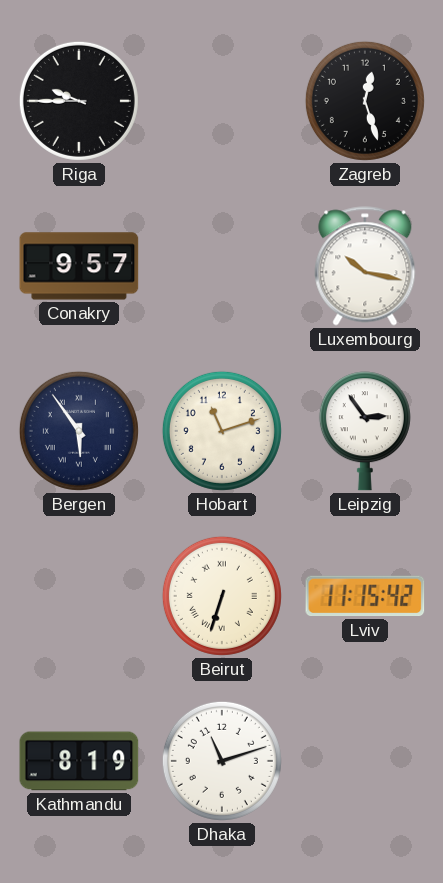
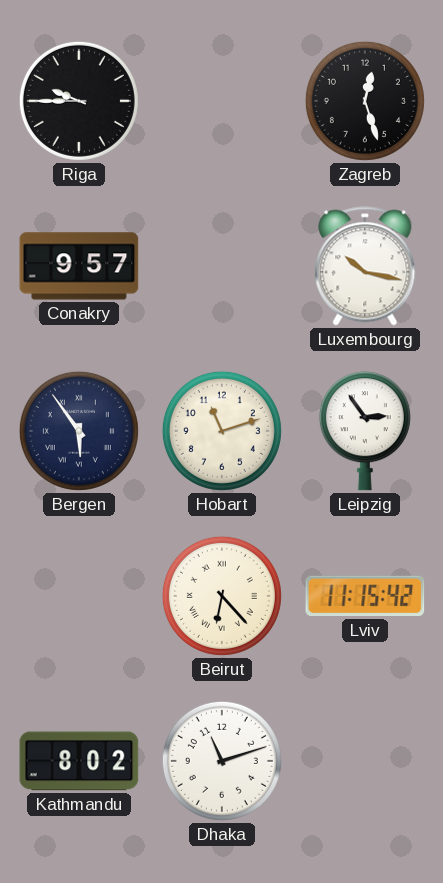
Beirut: 6:33 -> 6:23 (222, 596)
Kathmandu: 8:19 -> 8:02 (79, 761)
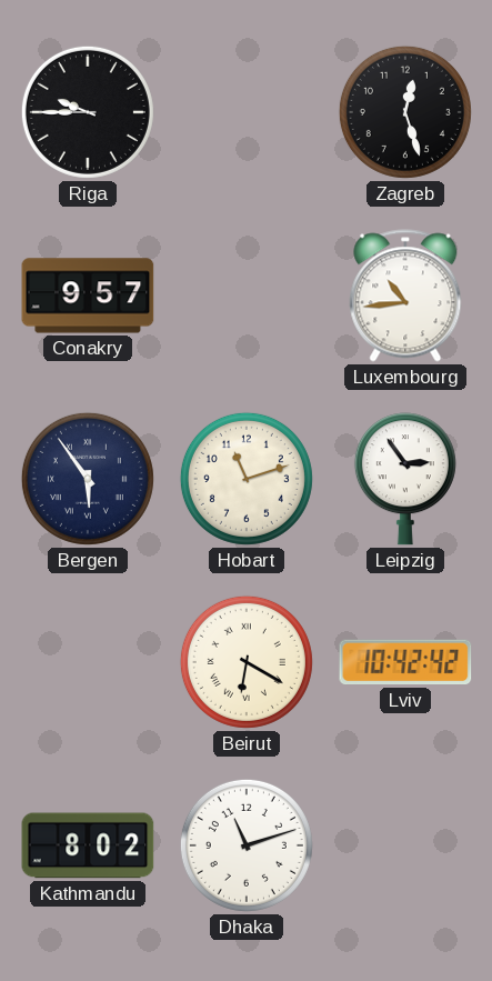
Luxembourg: 10:17 -> 10:44 (405, 296)
Beirut: 6:23 -> 6:20 (247, 662)
Lviv: 11:15 -> 10:42 (405, 662)
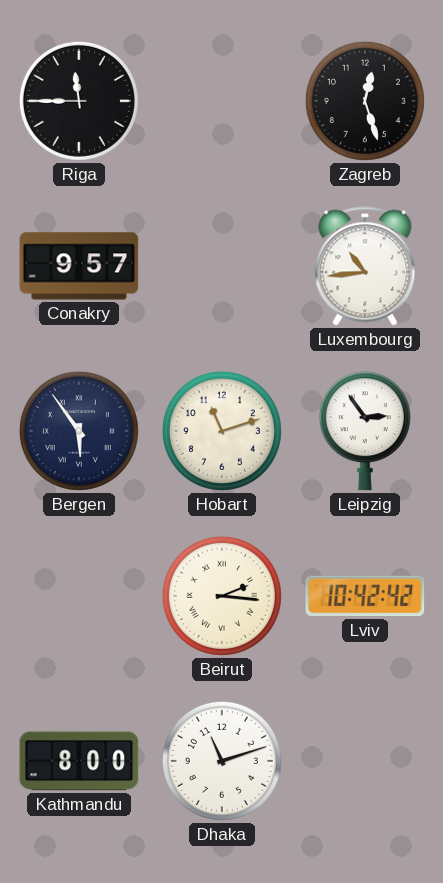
Riga: 9:45 -> 11:45 (79, 101)
Beirut: 6:20 -> 2:16 (222, 596)
Kathmandu: 8:02 -> 8:00 (79, 761)
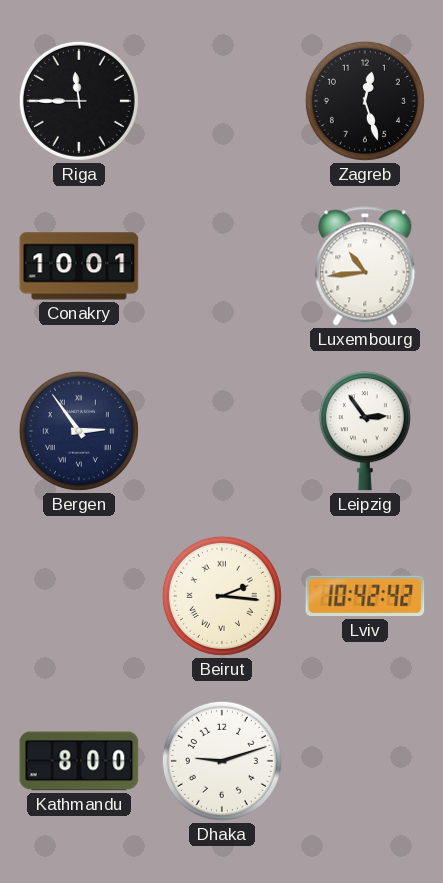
Conakry: 9:57 -> 10:01 (79, 266)
Bergen: 5:54 -> 2:54 (79, 431)
Hobart: 11:12 -> none (222, 431)
Dhaka: 11:12 -> 9:12 (222, 761)
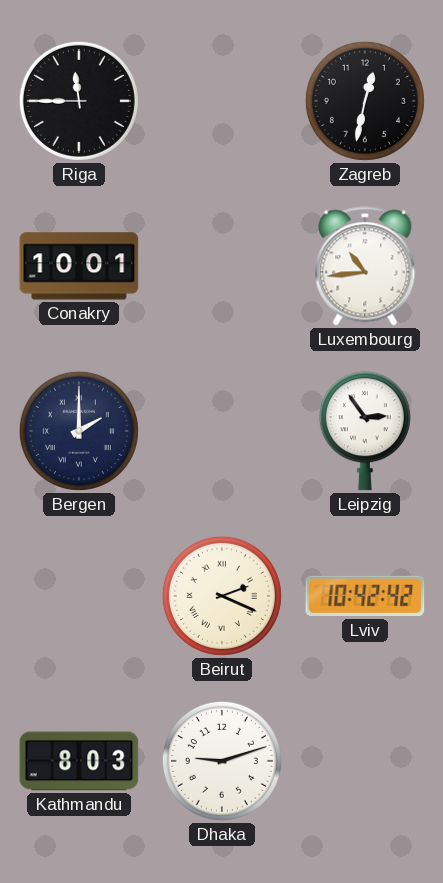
Zagreb: 12:27 -> 12:32 (365, 101)
Bergen: 2:54 -> 2:00 (79, 431)
Beirut: 2:16 -> 2:19 (222, 596)
Kathmandu: 8:00 -> 8:03 (79, 761)
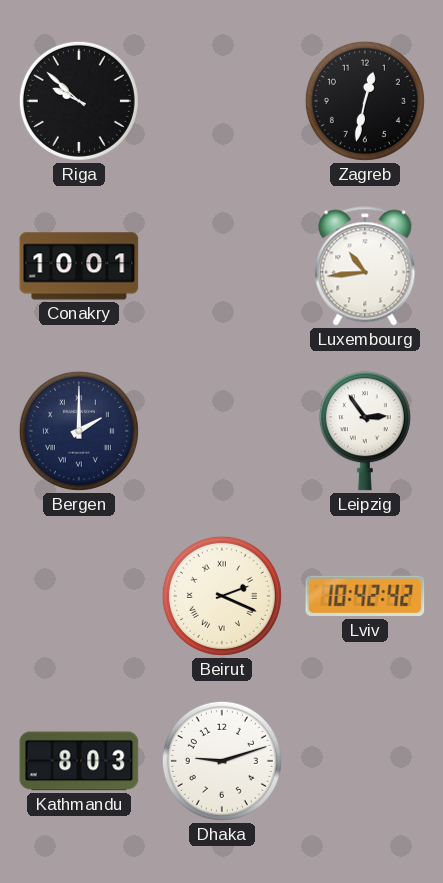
Riga: 11:45 -> 9:52 (79, 101)
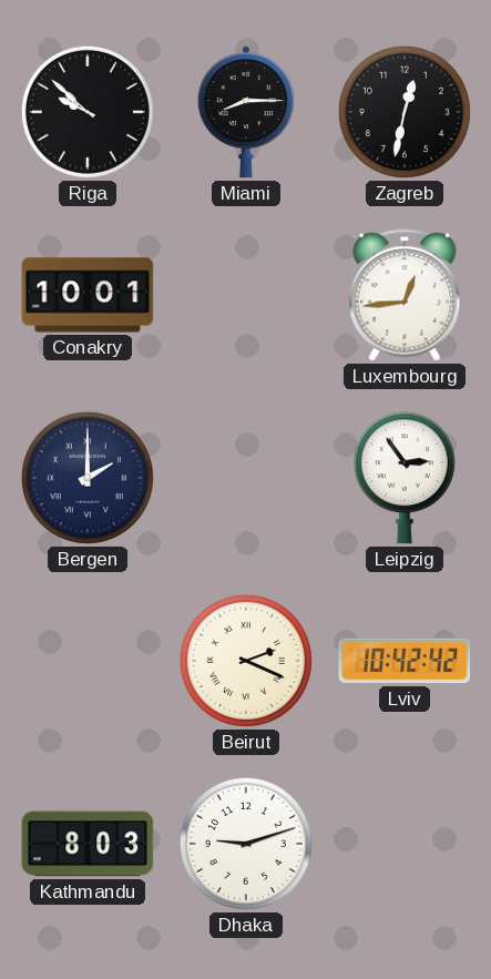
Miami: none -> 8:15 (246, 112)
Luxembourg: 10:44 -> 12:44 (405, 295)
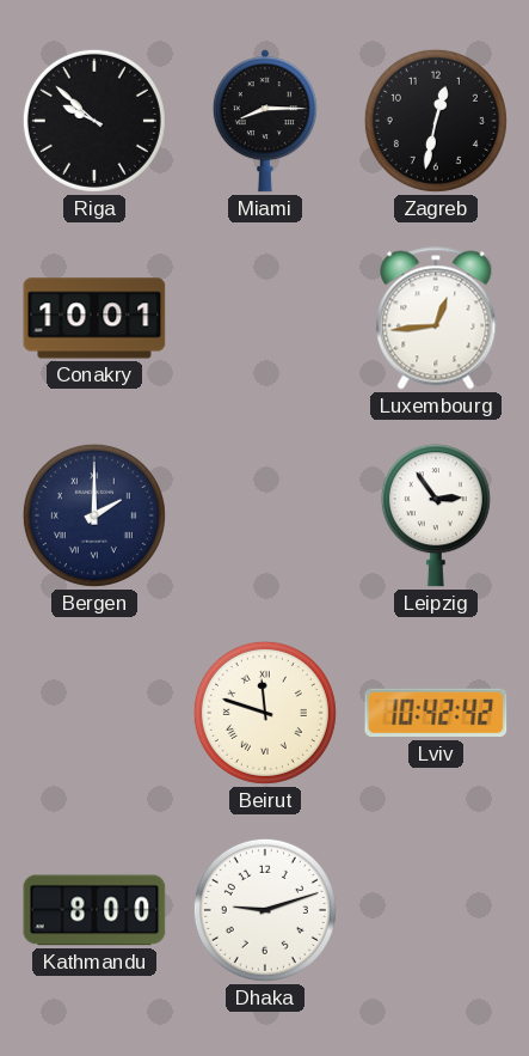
Beirut: 2:19 -> 11:48 (265, 713)
Kathmandu: 8:03 -> 8:00 (94, 910)
